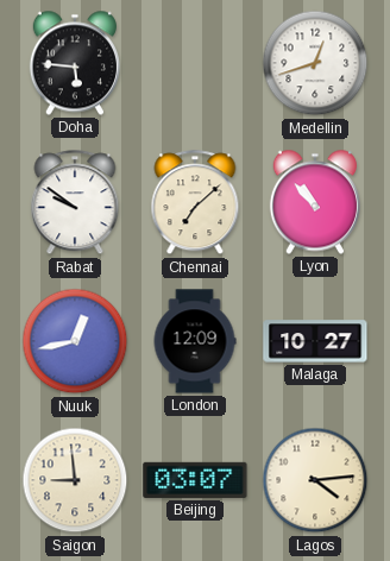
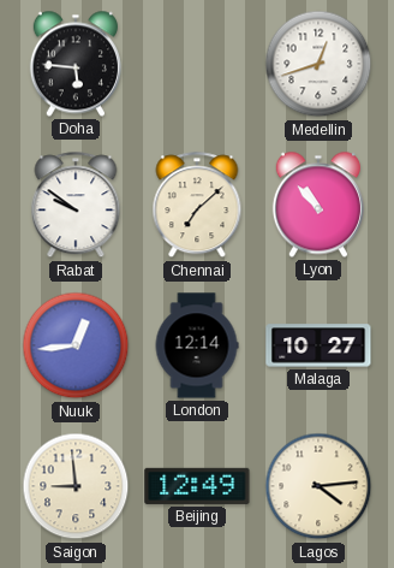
Nuuk: 12:43 -> 12:44 (76, 345)
London: 12:09 -> 12:14 (197, 345)
Beijing: 03:07 -> 12:49 (197, 486)
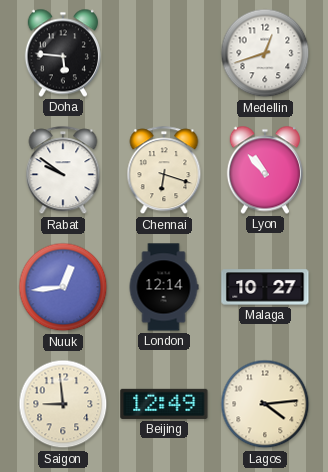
Chennai: 7:08 -> 6:18 (164, 171)
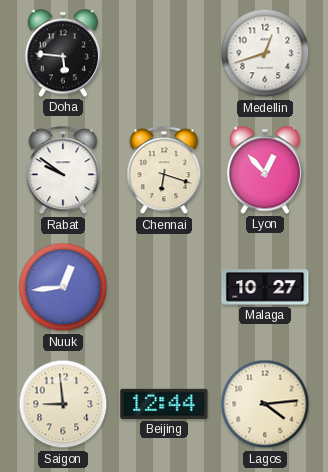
Lyon: 10:53 -> 12:53 (265, 170)
London: 12:14 -> none (164, 287)
Beijing: 12:49 -> 12:44 (164, 404)
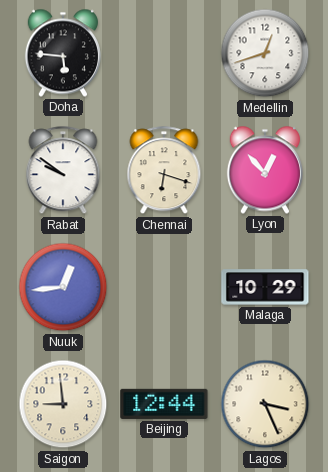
Malaga: 10:27 -> 10:29 (265, 287)
Lagos: 4:14 -> 3:26 (265, 404)
